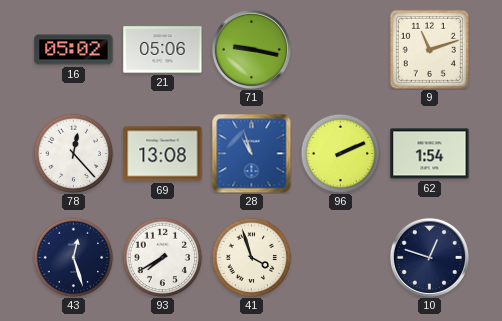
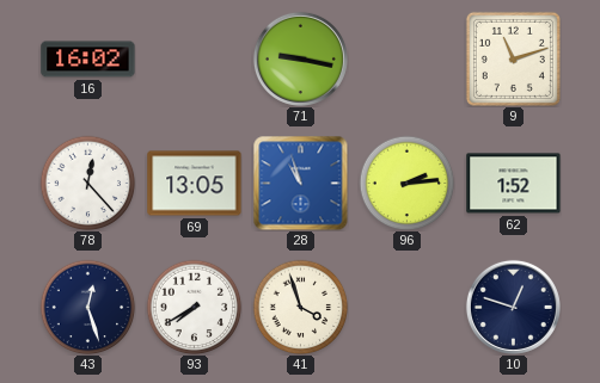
16: 05:02 -> 16:02 (88, 60)
21: 05:06 -> none (163, 50)
69: 13:08 -> 13:05 (195, 184)
96: 2:11 -> 2:14 (406, 183)
62: 1:54 -> 1:52 (514, 184)
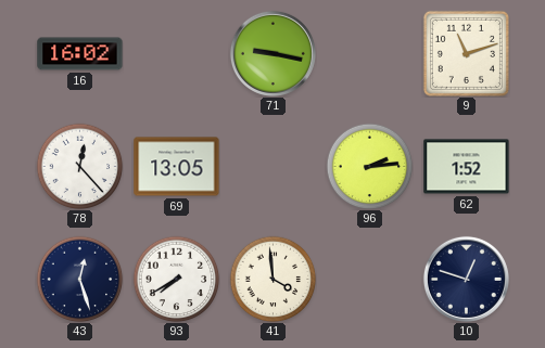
28: 10:57 -> none (300, 183)
41: 3:57 -> 3:59 (272, 279)
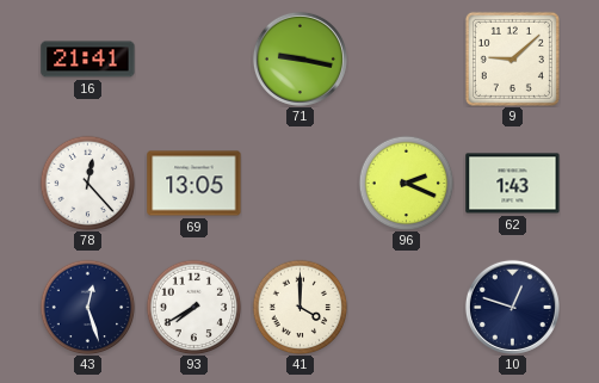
16: 16:02 -> 21:41 (88, 60)
9: 11:12 -> 9:08 (512, 58)
96: 2:14 -> 2:19 (406, 183)
62: 1:52 -> 1:43 (513, 184)
41: 3:59 -> 4:00 (299, 307)
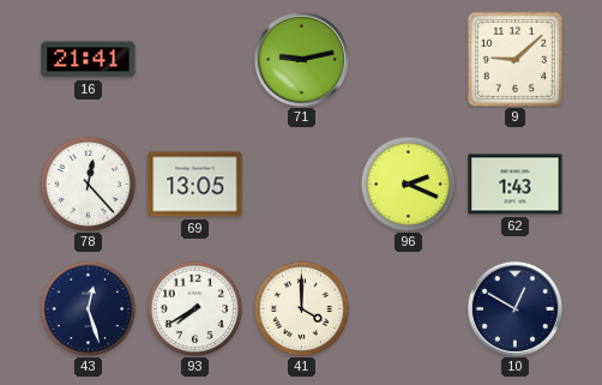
71: 9:17 -> 9:13 (301, 59)
10: 12:48 -> 12:50 (514, 308)
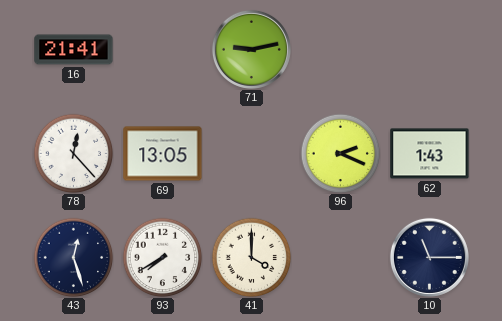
9: 9:08 -> none (514, 59)
10: 12:50 -> 11:15 (429, 257)
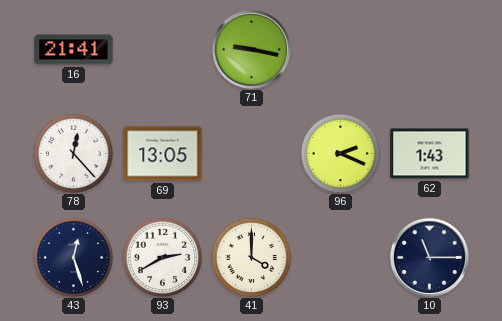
71: 9:13 -> 9:17 (251, 49)
93: 7:40 -> 2:40 (162, 257)
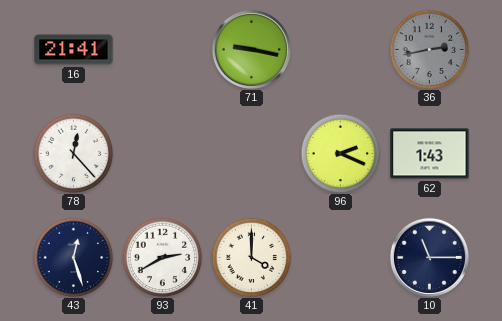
36: none -> 2:43 (429, 49)
69: 13:05 -> none (163, 154)
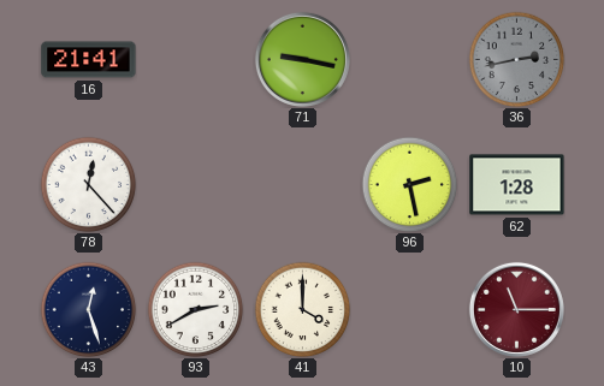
96: 2:19 -> 2:28 (409, 184)
62: 1:43 -> 1:28 (517, 185)
10 dial: navy -> burgundy (516, 309)
